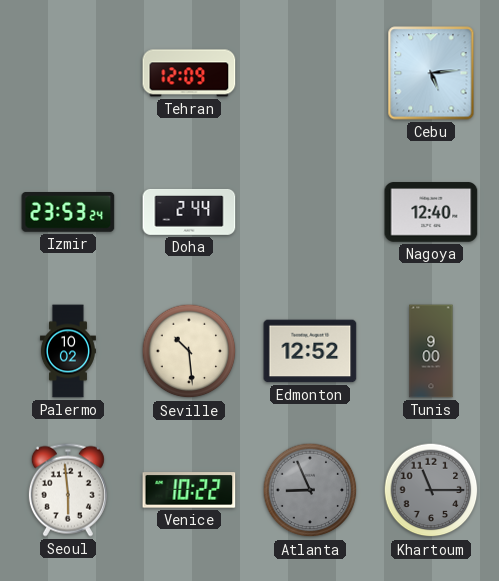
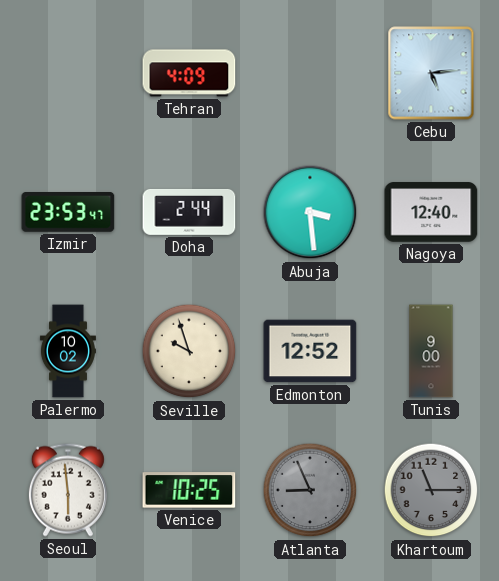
Tehran: 12:09 -> 4:09 (189, 73)
Izmir: 23:53:24 -> 23:53:47 (68, 213)
Abuja: none -> 3:29 (310, 212)
Seville: 10:29 -> 9:57 (189, 351)
Venice: 10:22 -> 10:25 (189, 490)
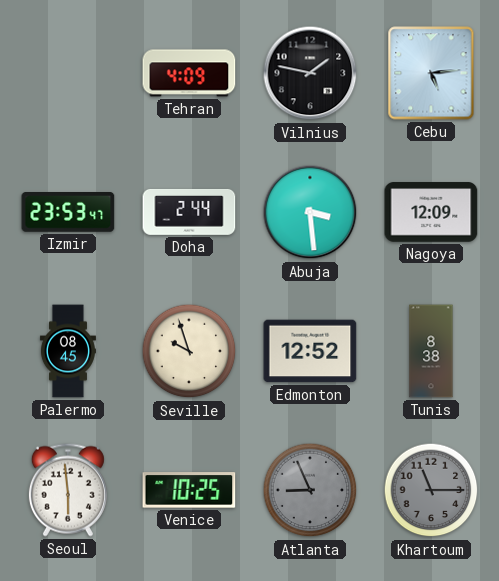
Vilnius: none -> 1:47 (310, 73)
Nagoya: 12:40 -> 12:09 (431, 212)
Palermo: 10:02 -> 08:45 (68, 351)
Tunis: 9:00 -> 8:38 (431, 351)
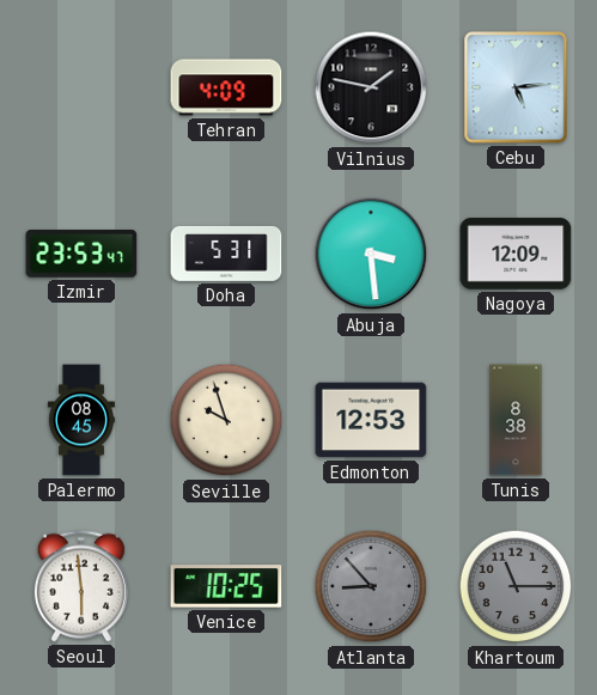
Doha: 2:44 -> 5:31 (226, 254)
Edmonton: 12:52 -> 12:53 (371, 420)
Atlanta: 8:56 -> 8:53 (371, 586)
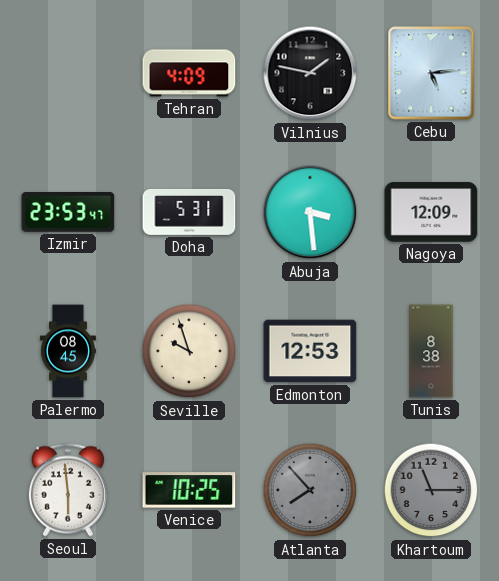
Atlanta: 8:53 -> 7:53 (310, 490)
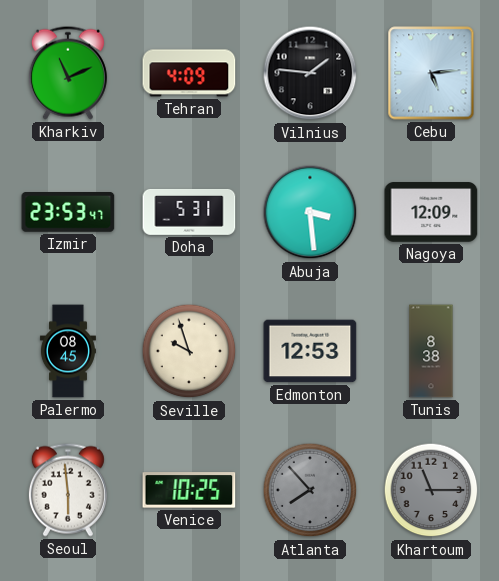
Kharkiv: none -> 11:11 (68, 73)
Vilnius: 1:47 -> 1:46 (310, 73)
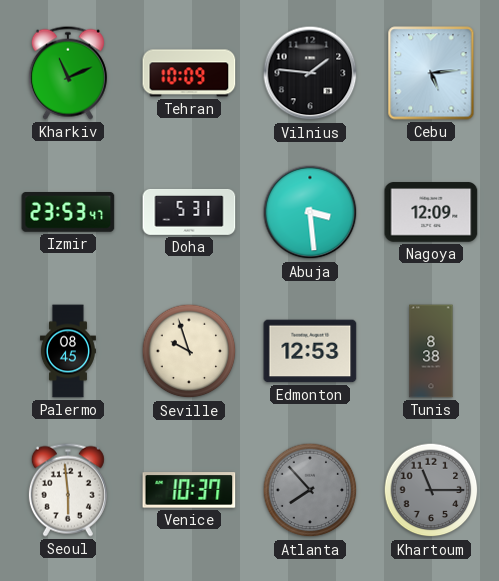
Tehran: 4:09 -> 10:09 (189, 73)
Venice: 10:25 -> 10:37 (189, 490)
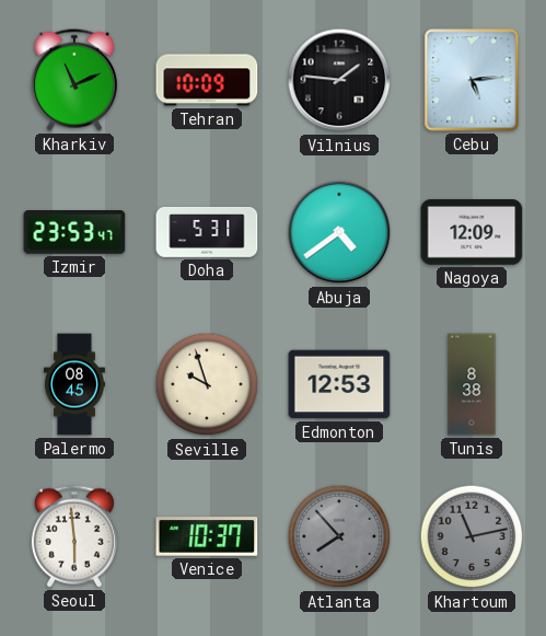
Abuja: 3:29 -> 4:39 (339, 232)
Khartoum: 11:15 -> 11:13 (472, 536)
